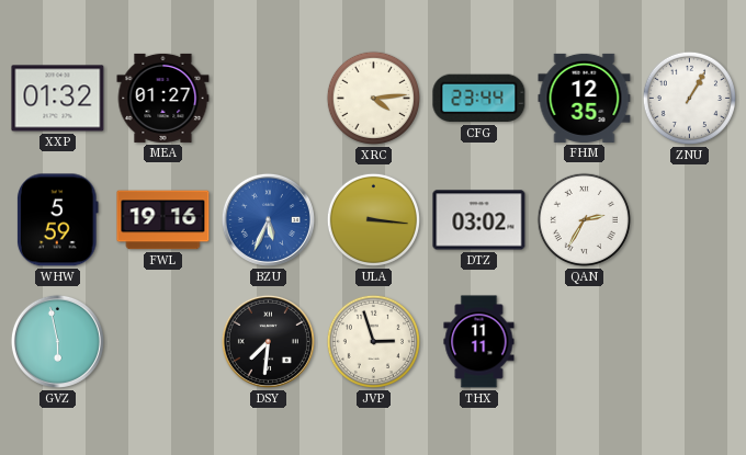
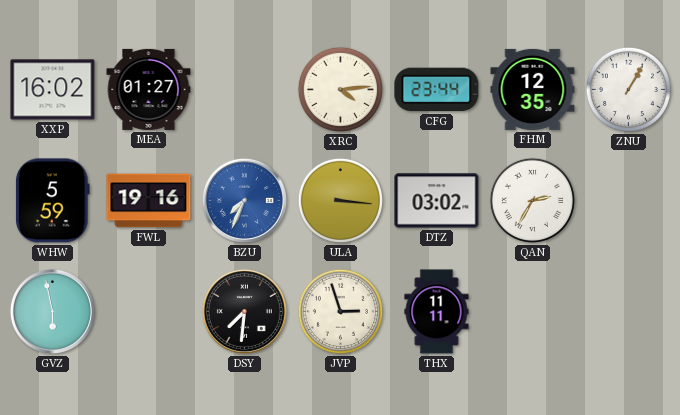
XXP: 01:32 -> 16:02 (53, 90)
BZU: 5:34 -> 7:34 (244, 200)
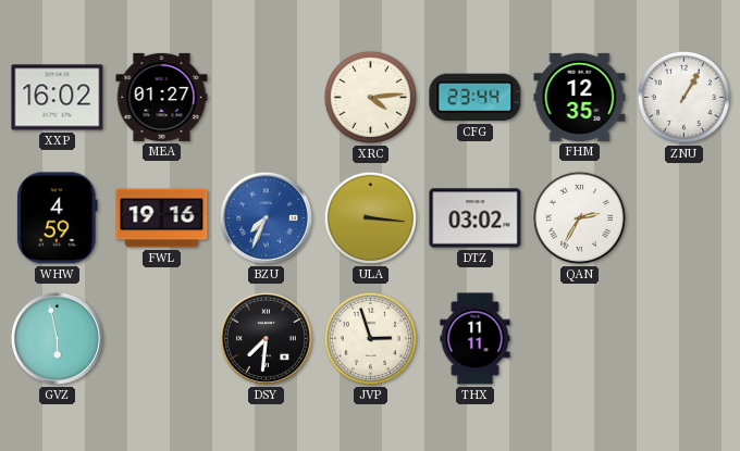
WHW: 5:59 -> 4:59 (57, 218)
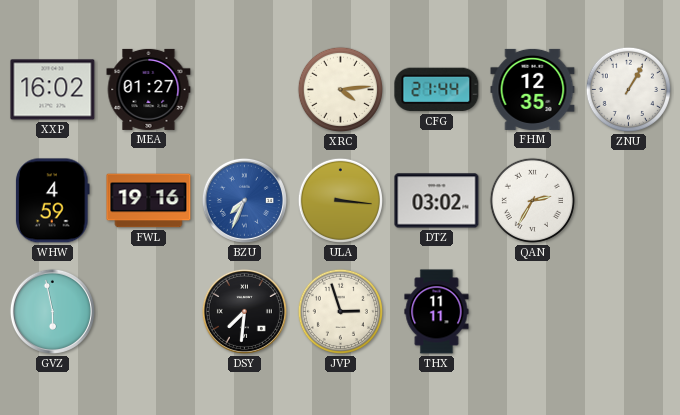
CFG: 23:44 -> 21:44 (437, 90)
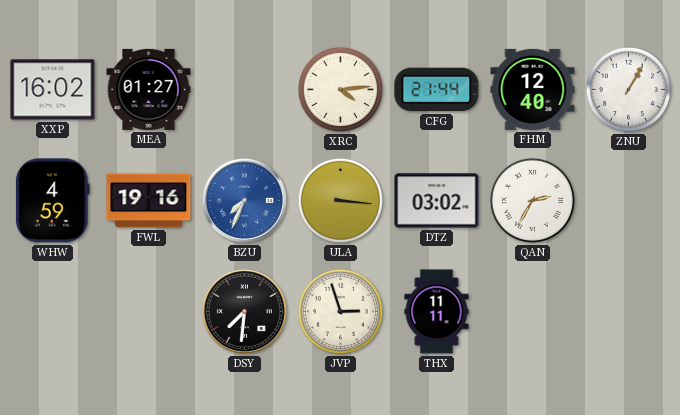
FHM: 12:35 -> 12:40 (533, 89)
GVZ: 5:58 -> none (52, 311)
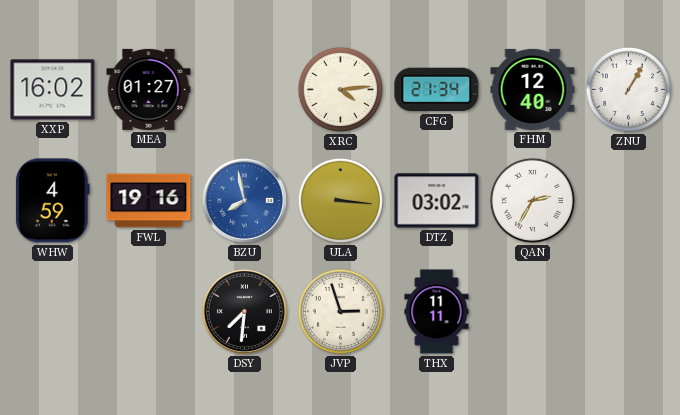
CFG: 21:44 -> 21:34 (437, 90)
BZU: 7:34 -> 7:58 (244, 200)
